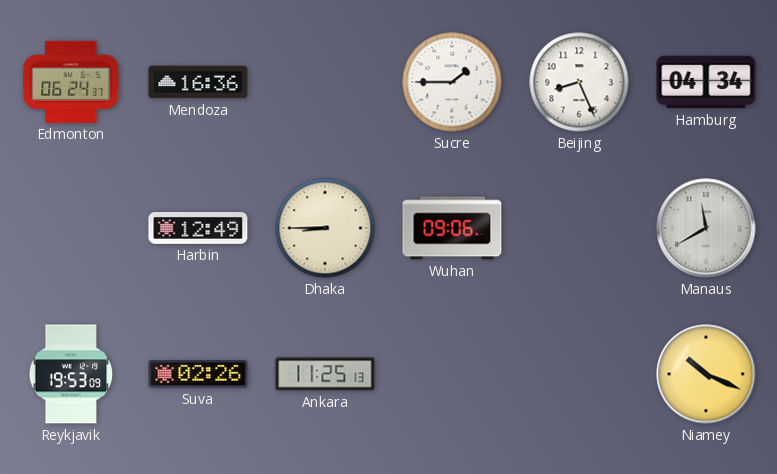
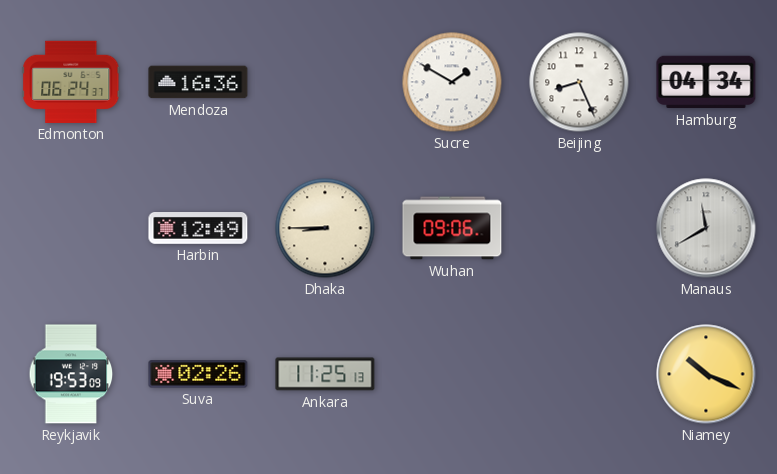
Sucre: 1:45 -> 1:50 (452, 82)
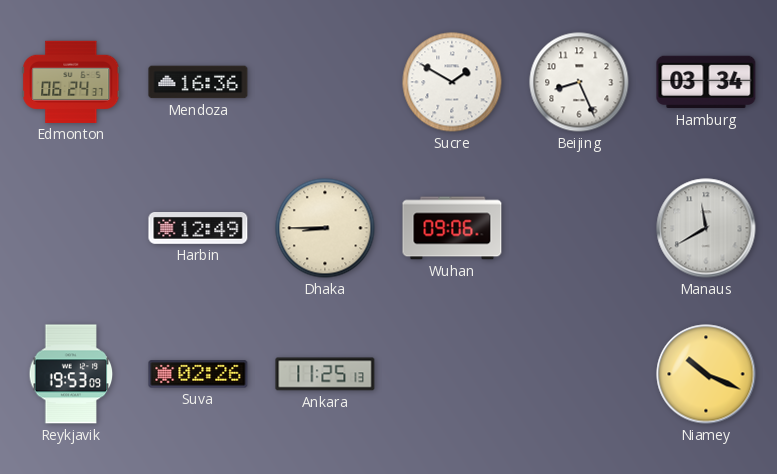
Hamburg: 04:34 -> 03:34 (706, 82)
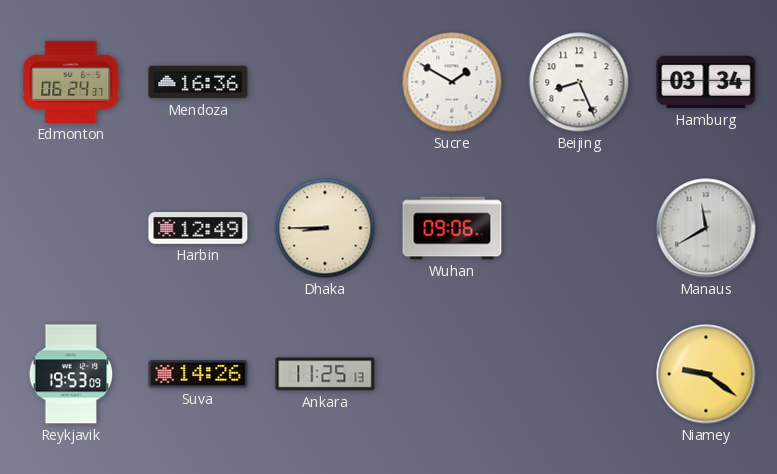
Suva: 02:26 -> 14:26 (198, 374)
Niamey: 10:19 -> 9:21 (706, 374)
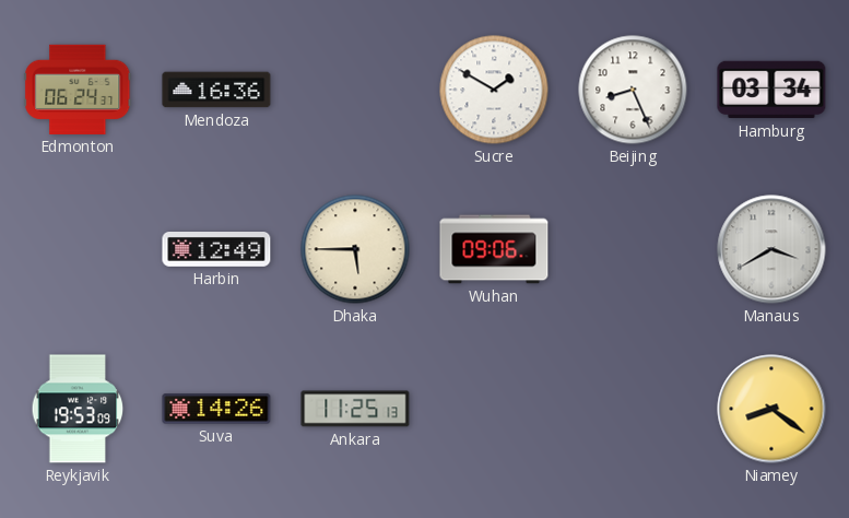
Dhaka: 8:45 -> 5:45 (355, 249)
Manaus: 11:40 -> 3:40 (771, 249)
Niamey: 9:21 -> 8:21 (771, 409)
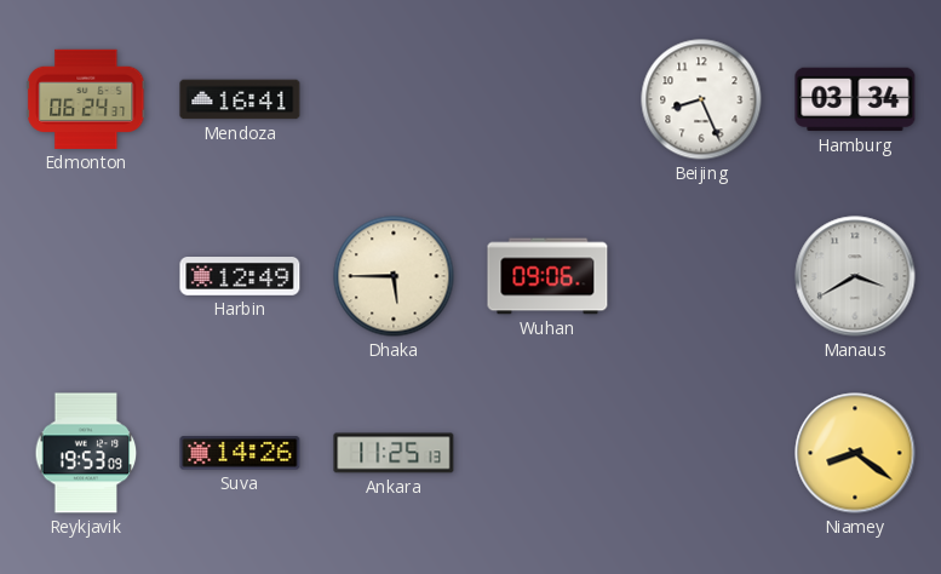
Mendoza: 16:36 -> 16:41 (240, 99)
Sucre: 1:50 -> none (494, 90)
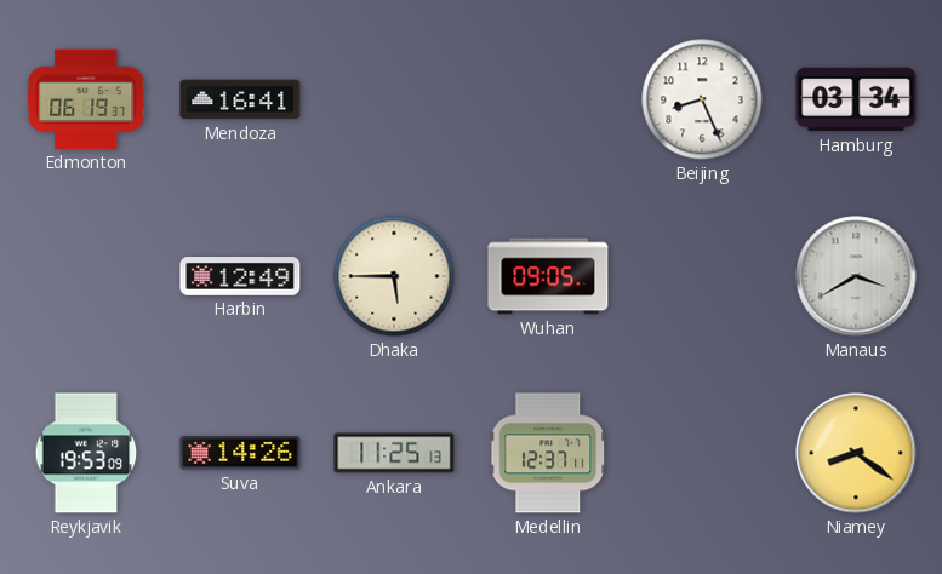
Edmonton: 06:24 -> 06:19 (86, 99)
Wuhan: 09:06 -> 09:05 (548, 276)
Medellin: none -> 12:37 (549, 453)
